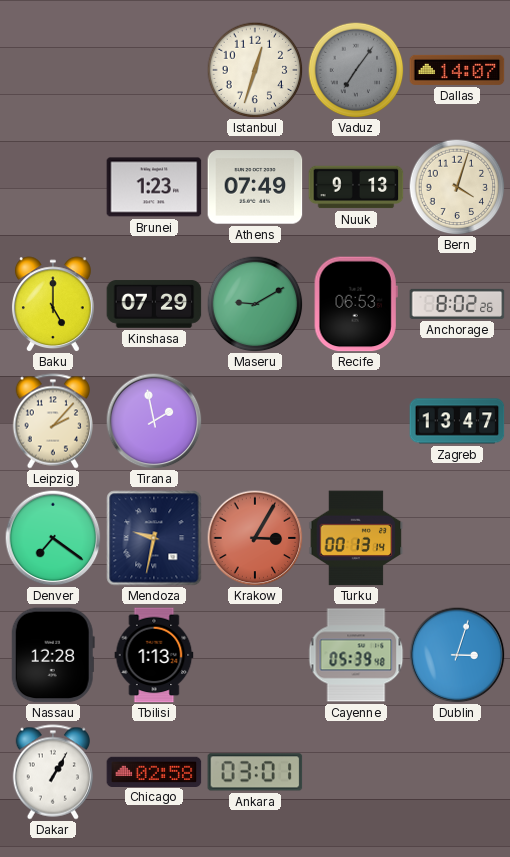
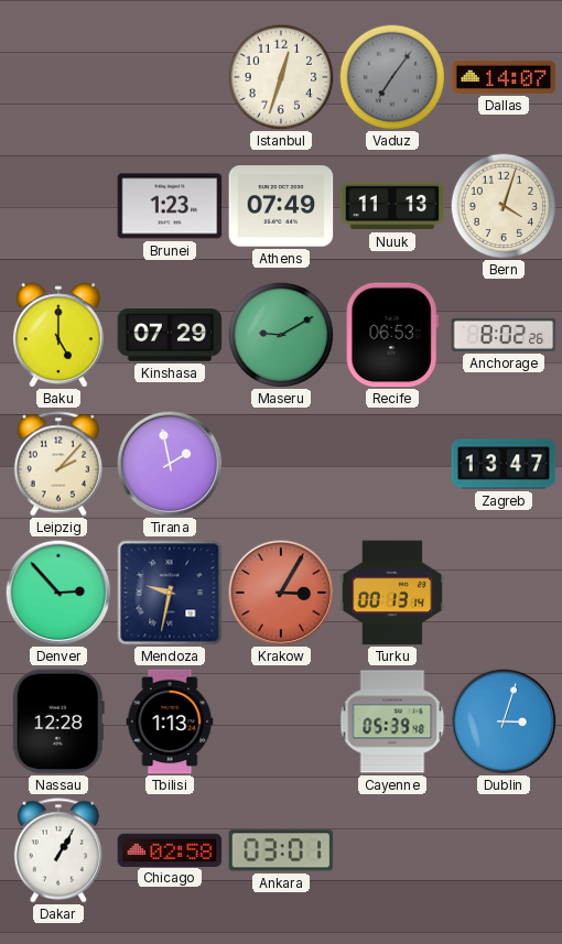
Nuuk: 9:13 -> 11:13 (392, 206)
Denver: 7:21 -> 2:53 (58, 593)
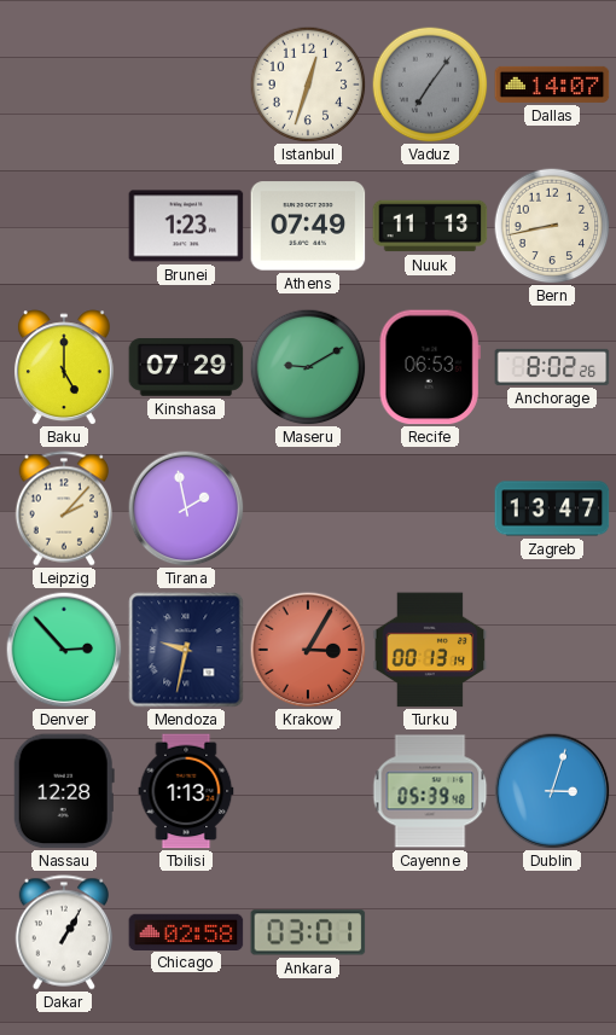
Bern: 4:03 -> 8:43 (552, 226)
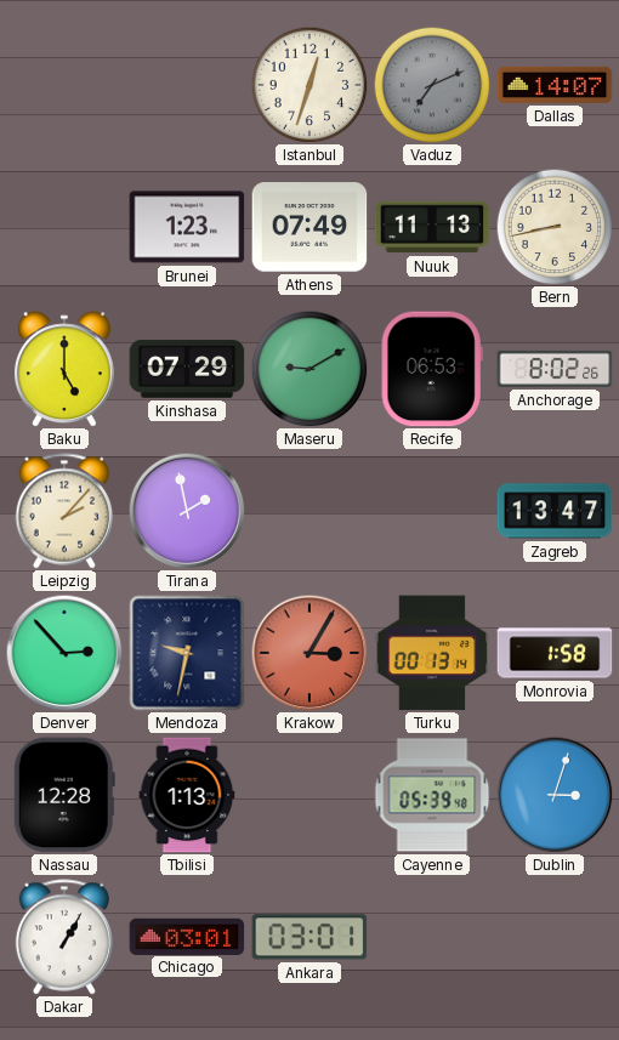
Vaduz: 7:06 -> 7:11 (432, 85)
Monrovia: none -> 1:58 (555, 653)
Chicago: 02:58 -> 03:01 (187, 936)
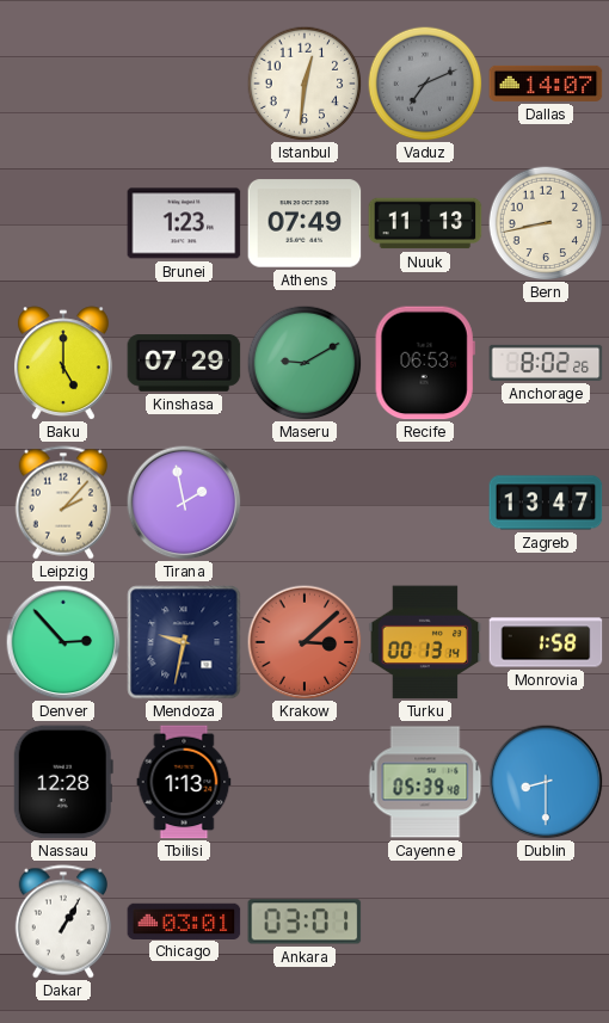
Istanbul: 12:33 -> 12:31 (304, 84)
Krakow: 3:05 -> 3:08 (304, 642)
Dublin: 3:03 -> 8:30 (546, 782)
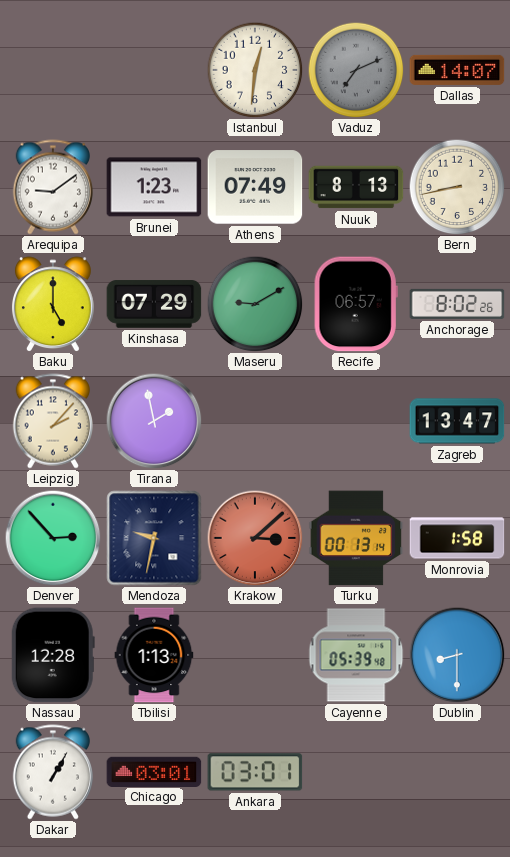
Arequipa: none -> 9:09 (52, 187)
Nuuk: 11:13 -> 8:13 (356, 187)
Recife: 06:53 -> 06:57 (356, 304)
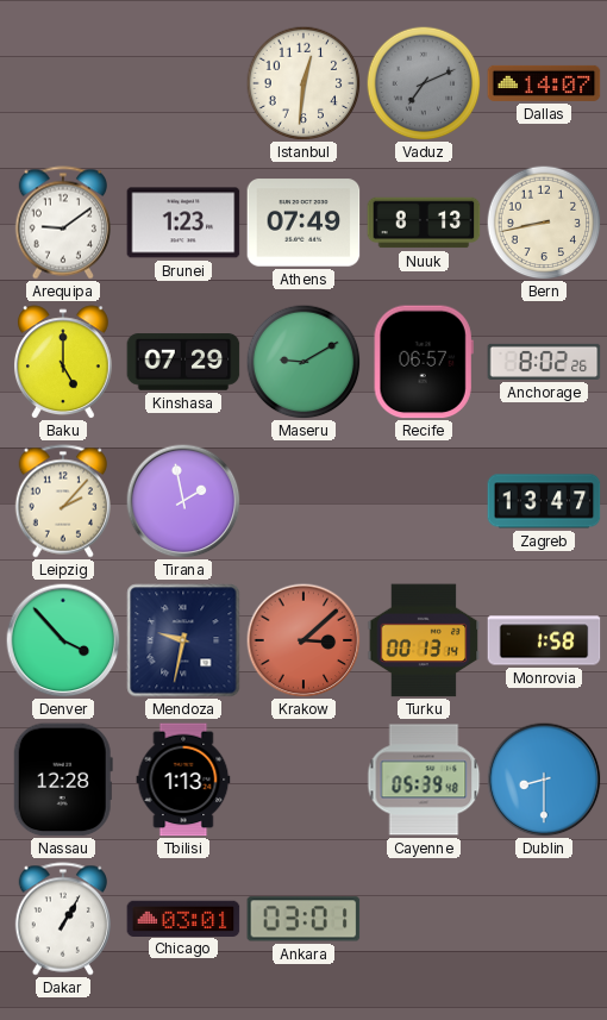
Denver: 2:53 -> 3:53 (63, 640)
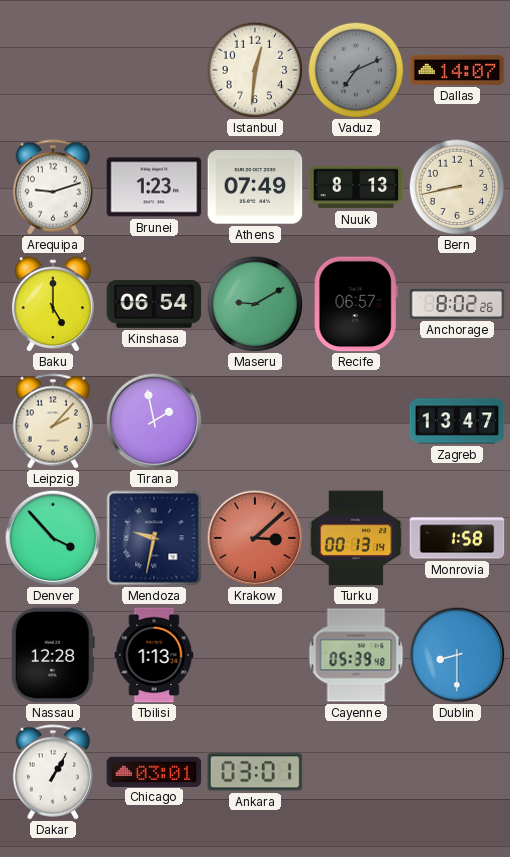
Arequipa: 9:09 -> 9:12 (52, 187)
Kinshasa: 07:29 -> 06:54 (154, 304)
